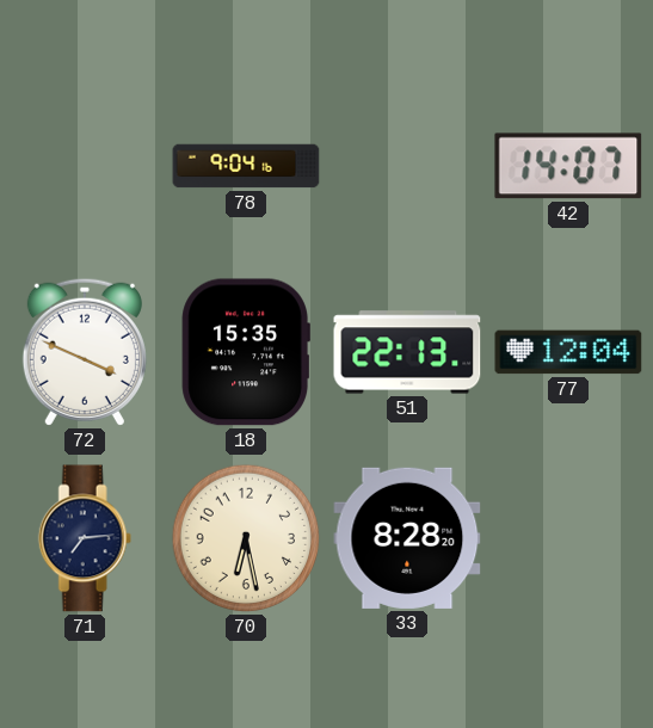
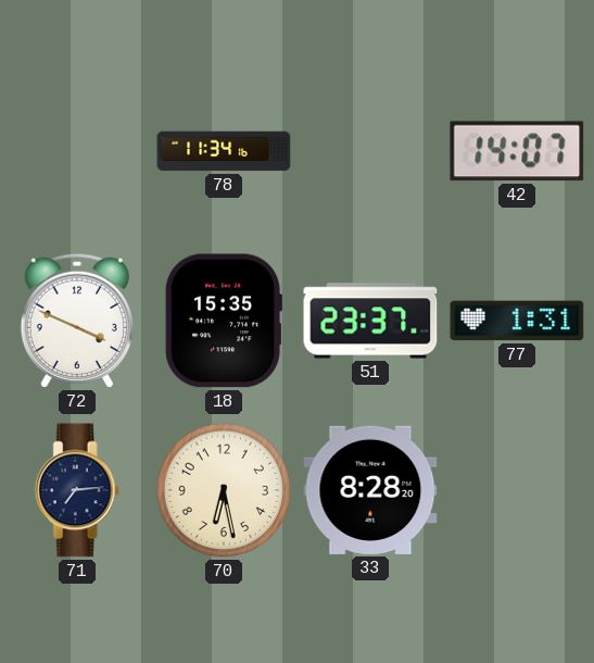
78: 9:04 -> 11:34 (224, 151)
51: 22:13 -> 23:37 (370, 321)
77: 12:04 -> 1:31 (517, 321)
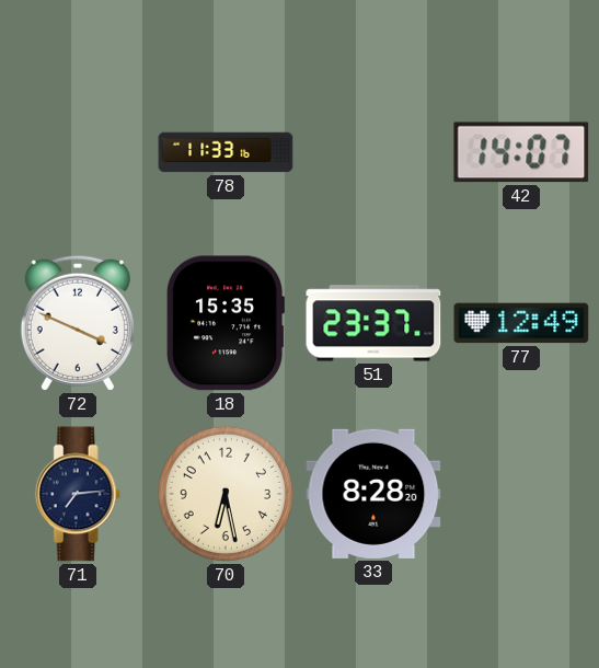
78: 11:34 -> 11:33 (226, 152)
77: 1:31 -> 12:49 (521, 323)
